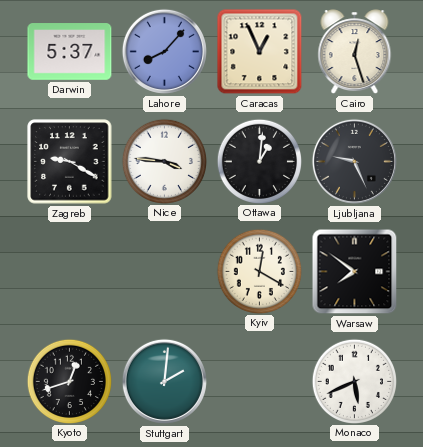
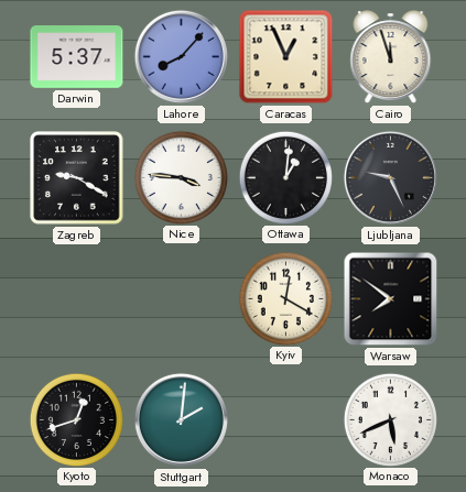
Cairo: 12:27 -> 11:57 (391, 57)
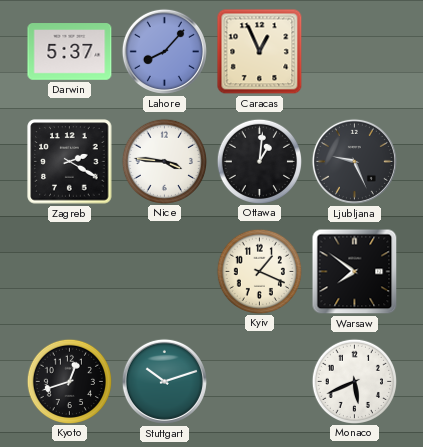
Cairo: 11:57 -> none (391, 57)
Zagreb: 9:20 -> 2:20 (70, 162)
Kyiv: 12:20 -> 1:19 (259, 271)
Stuttgart: 2:01 -> 10:12 (164, 381)
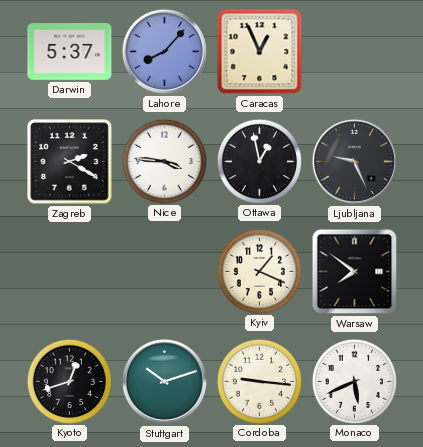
Ottawa: 1:01 -> 12:58 (259, 161)
Cordoba: none -> 9:16 (259, 381)
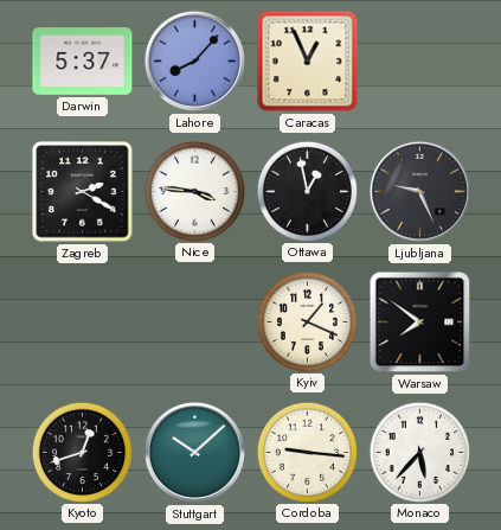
Stuttgart: 10:12 -> 10:08 (194, 452)
Monaco: 5:41 -> 5:37 (419, 452)
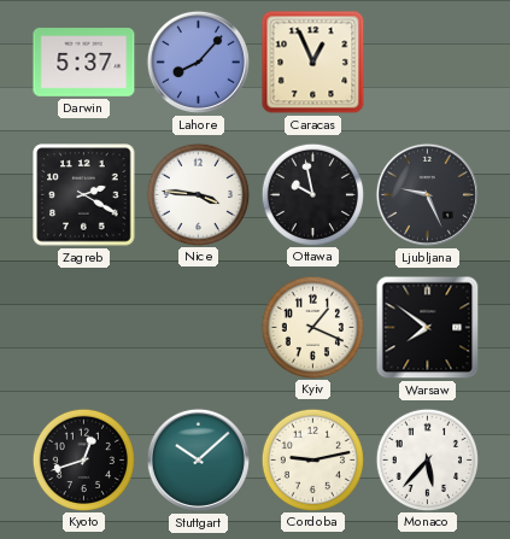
Ottawa: 12:58 -> 9:58 (312, 194)
Cordoba: 9:16 -> 9:13 (312, 459)
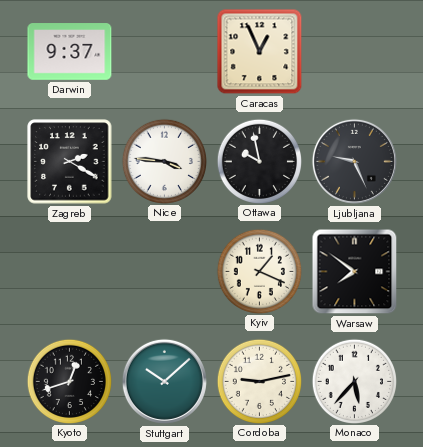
Darwin: 5:37 -> 9:37 (70, 52)
Lahore: 8:07 -> none (198, 61)
